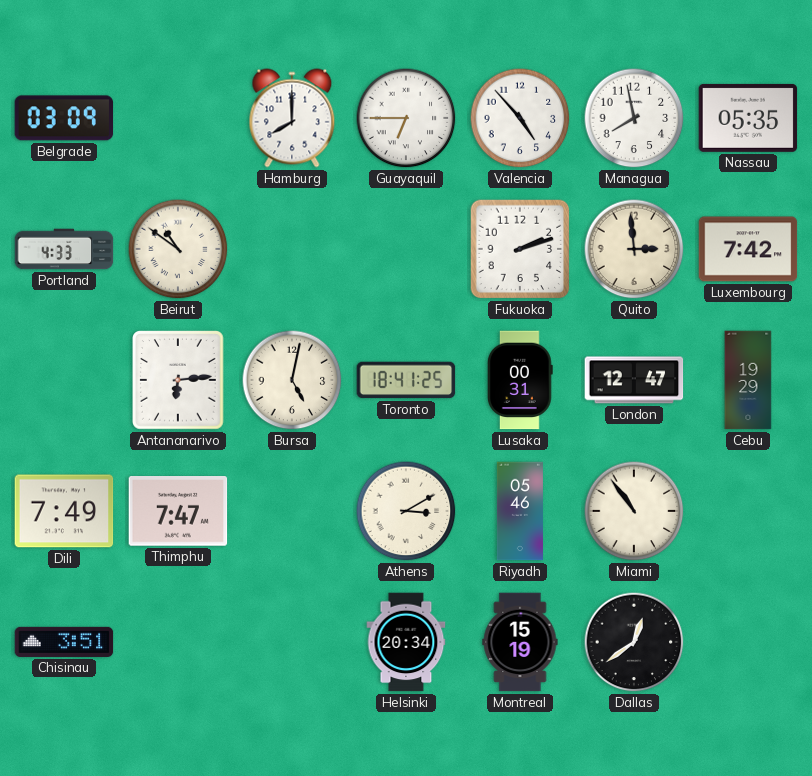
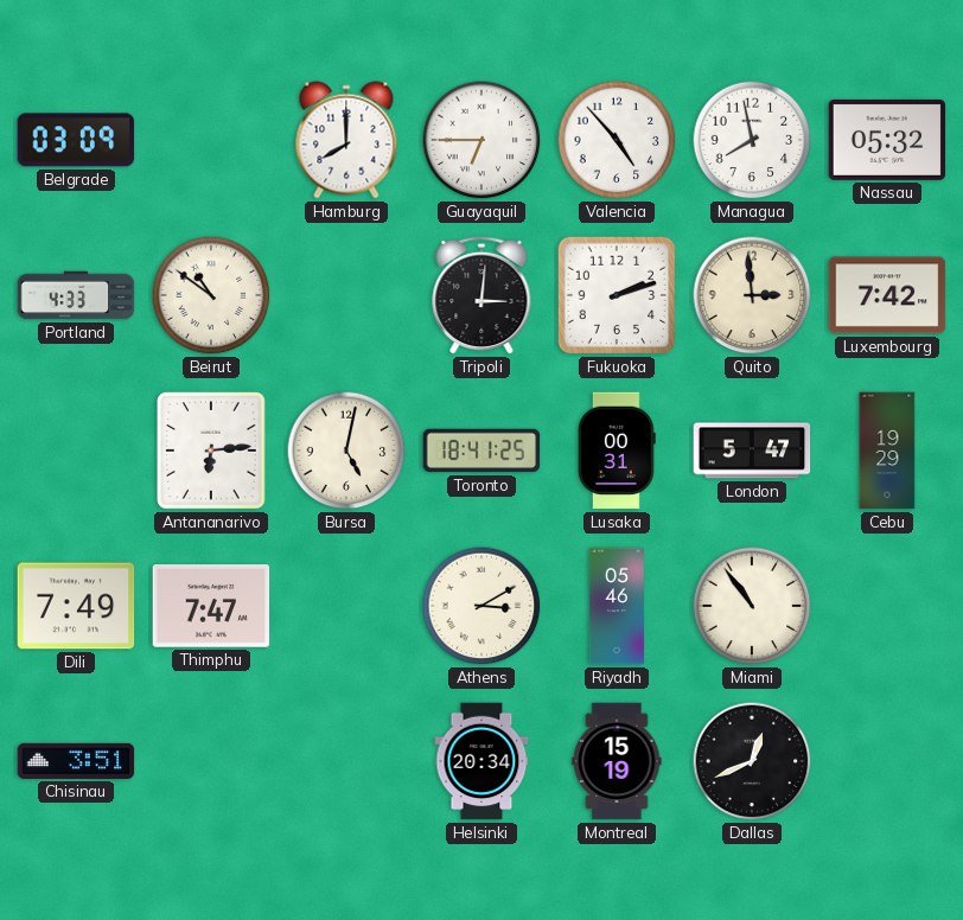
Nassau: 05:35 -> 05:32 (887, 140)
Tripoli: none -> 3:01 (481, 295)
London: 12:47 -> 5:47 (752, 451)
Dallas: 12:39 -> 12:41 (752, 761)
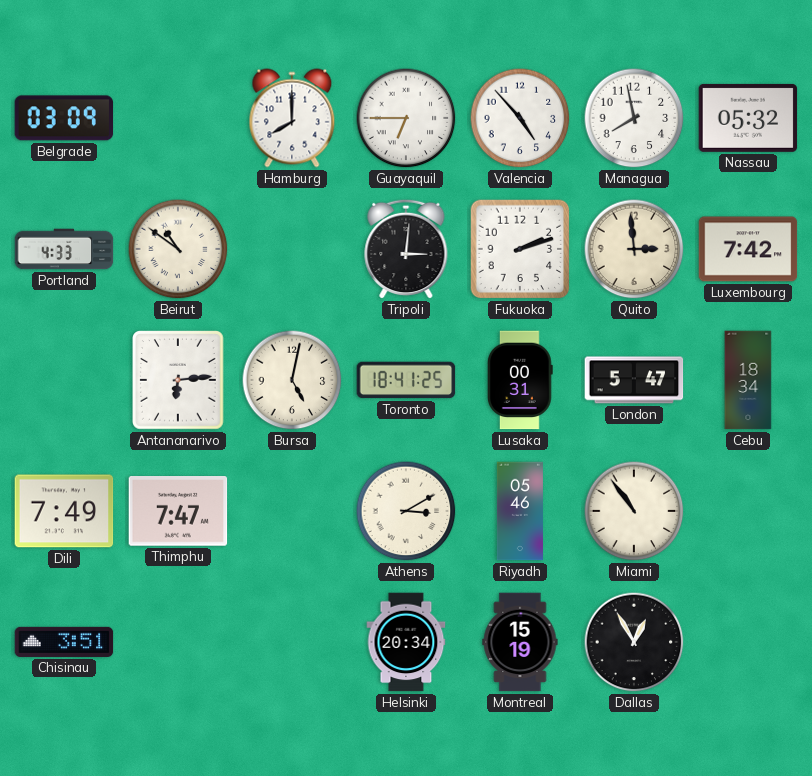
Cebu: 19:29 -> 18:34 (748, 380)
Dallas: 12:41 -> 12:55 (634, 642)
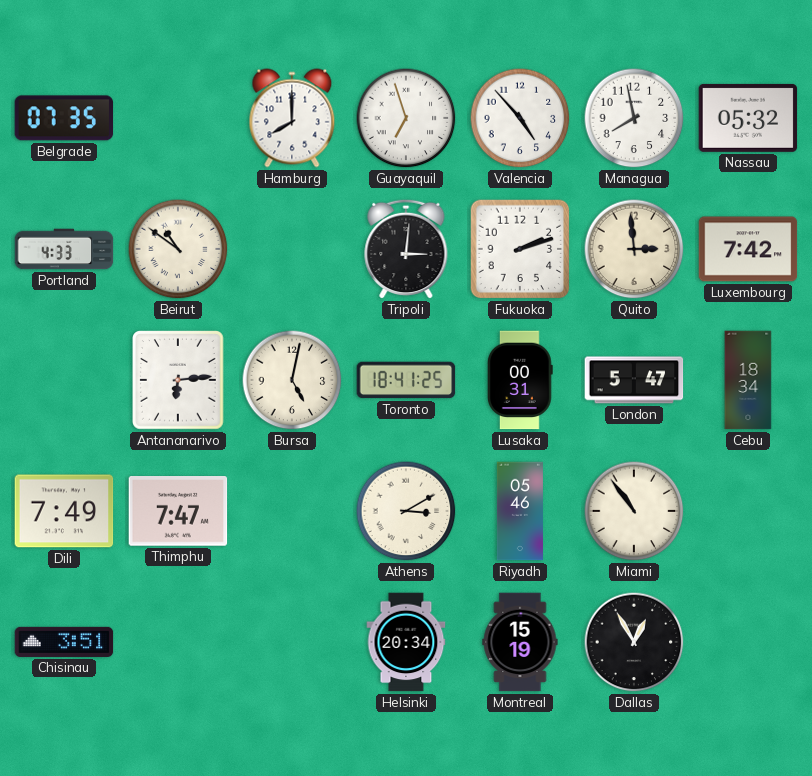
Belgrade: 03:09 -> 07:35 (64, 118)
Guayaquil: 6:45 -> 6:57 (406, 118)
